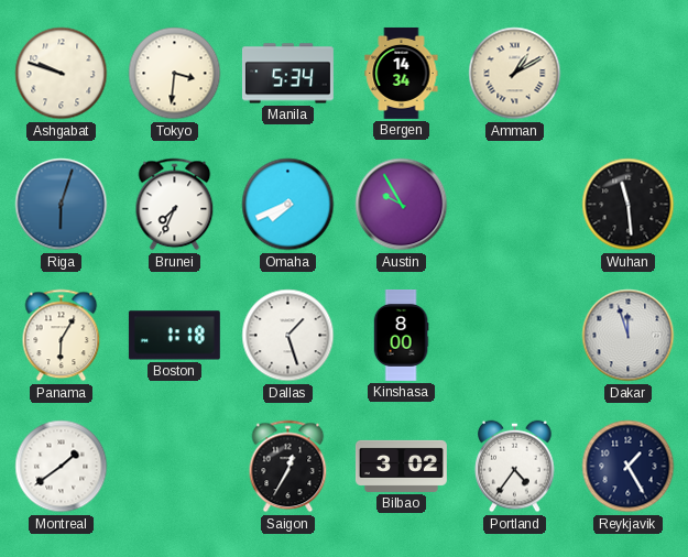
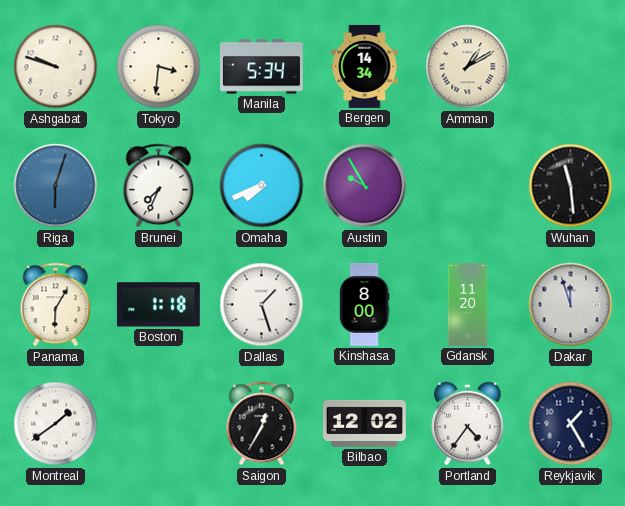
Gdansk: none -> 11:20 (468, 305)
Bilbao: 3:02 -> 12:02 (364, 423)
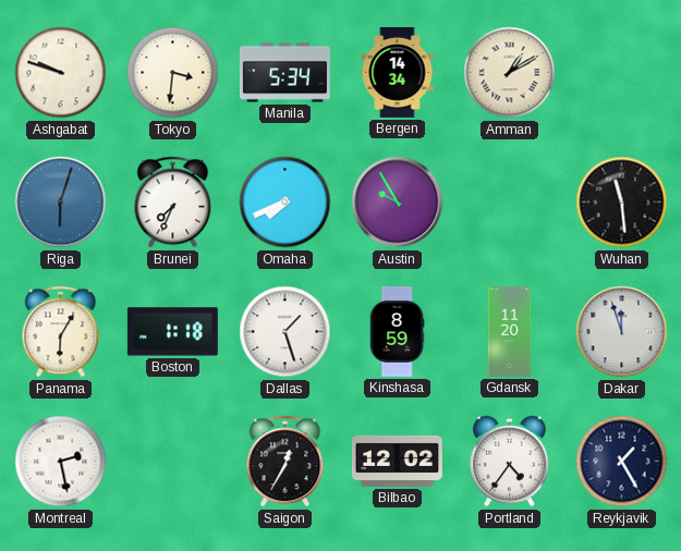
Kinshasa: 8:00 -> 8:59 (397, 332)
Montreal: 1:39 -> 2:28 (61, 462)
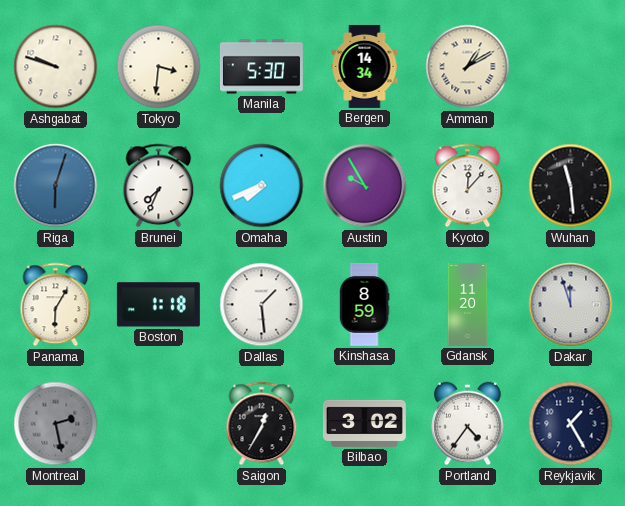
Manila: 5:34 -> 5:30 (261, 67)
Kyoto: none -> 12:07 (468, 186)
Dallas: 1:27 -> 1:29 (262, 305)
Montreal dial: white -> grey (56, 424)
Bilbao: 12:02 -> 3:02 (364, 423)
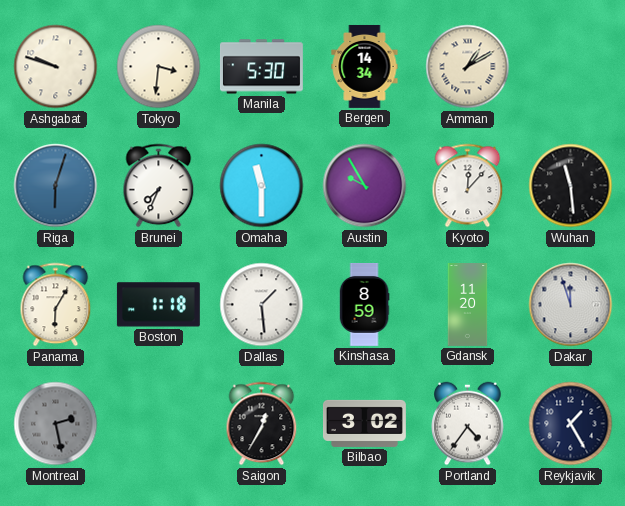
Omaha: 7:41 -> 11:30 (262, 186)
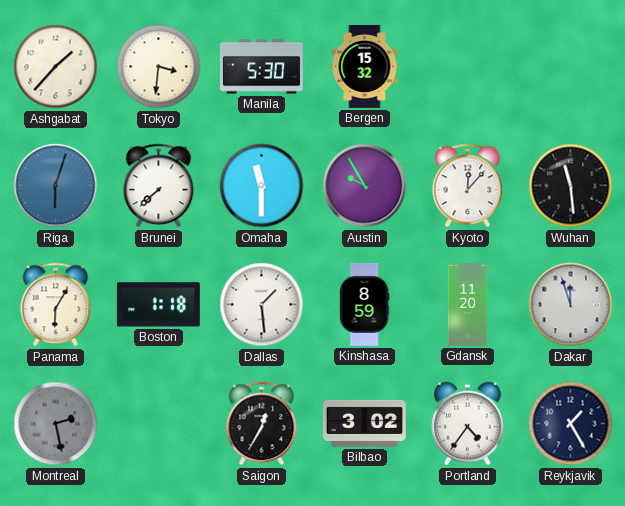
Ashgabat: 9:48 -> 1:37 (56, 67)
Bergen: 14:34 -> 15:32 (365, 66)
Amman: 1:10 -> none (468, 67)
Brunei: 7:34 -> 7:38 (159, 186)
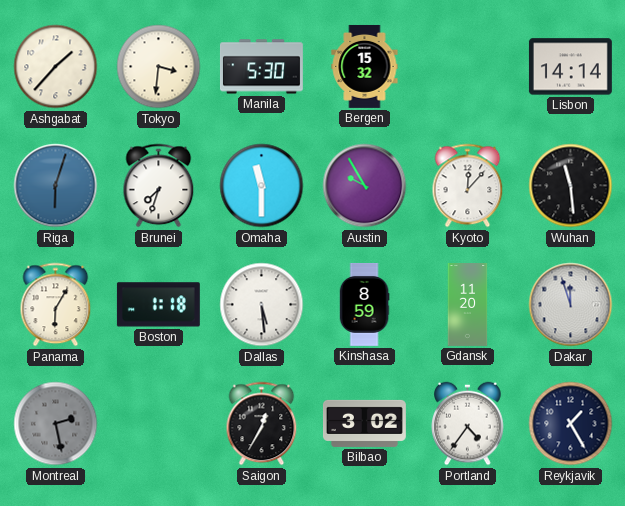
Lisbon: none -> 14:14 (570, 67)
Brunei: 7:38 -> 7:33 (159, 186)
Dallas: 1:29 -> 5:29 (262, 305)
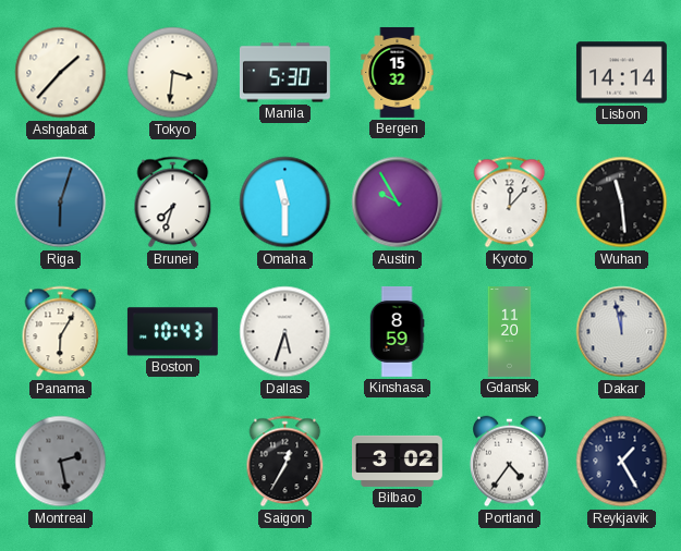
Boston: 1:18 -> 10:43 (172, 332)
Dallas: 5:29 -> 5:33 (285, 332)
Dakar: 11:57 -> 11:58 (622, 332)
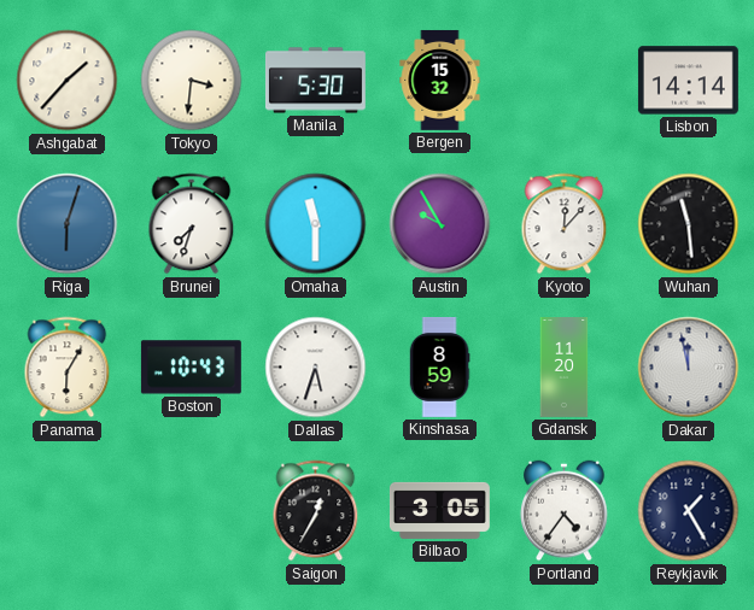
Montreal: 2:28 -> none (61, 462)
Bilbao: 3:02 -> 3:05 (439, 510)
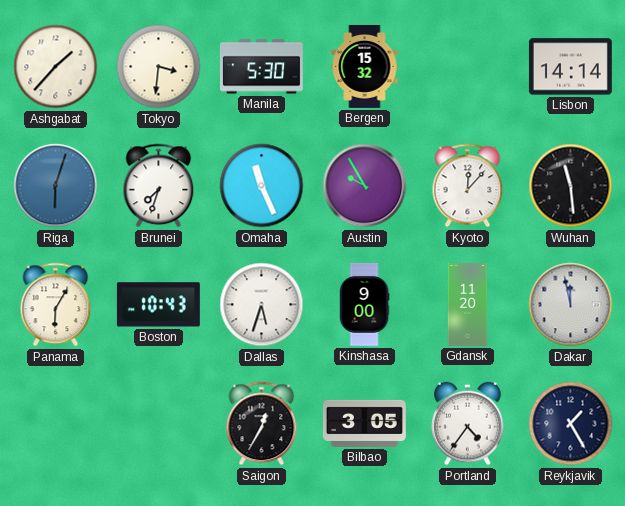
Omaha: 11:30 -> 11:26 (262, 186)
Kinshasa: 8:59 -> 9:00 (364, 305)
